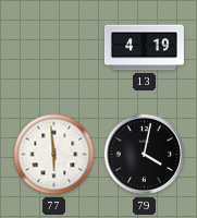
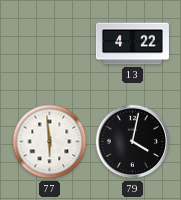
13: 4:19 -> 4:22 (132, 44)
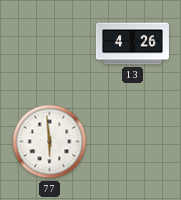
13: 4:22 -> 4:26 (132, 44)
79: 4:02 -> none (133, 142)
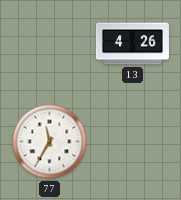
77: 5:59 -> 11:35 (50, 142)
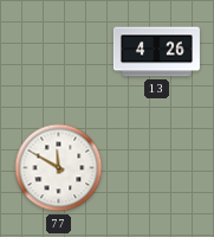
77: 11:35 -> 11:50 (59, 168)
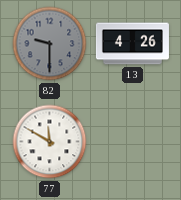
82: none -> 9:30 (50, 44)
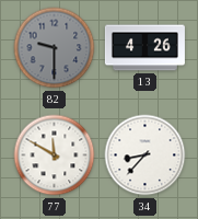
34: none -> 8:37 (145, 155)
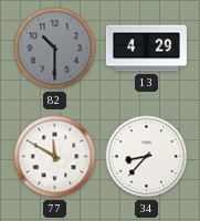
82: 9:30 -> 10:30 (55, 49)
13: 4:26 -> 4:29 (146, 49)
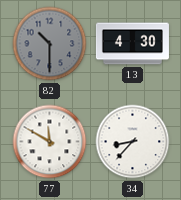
13: 4:29 -> 4:30 (132, 44)
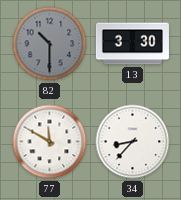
13: 4:30 -> 3:30 (132, 44)
